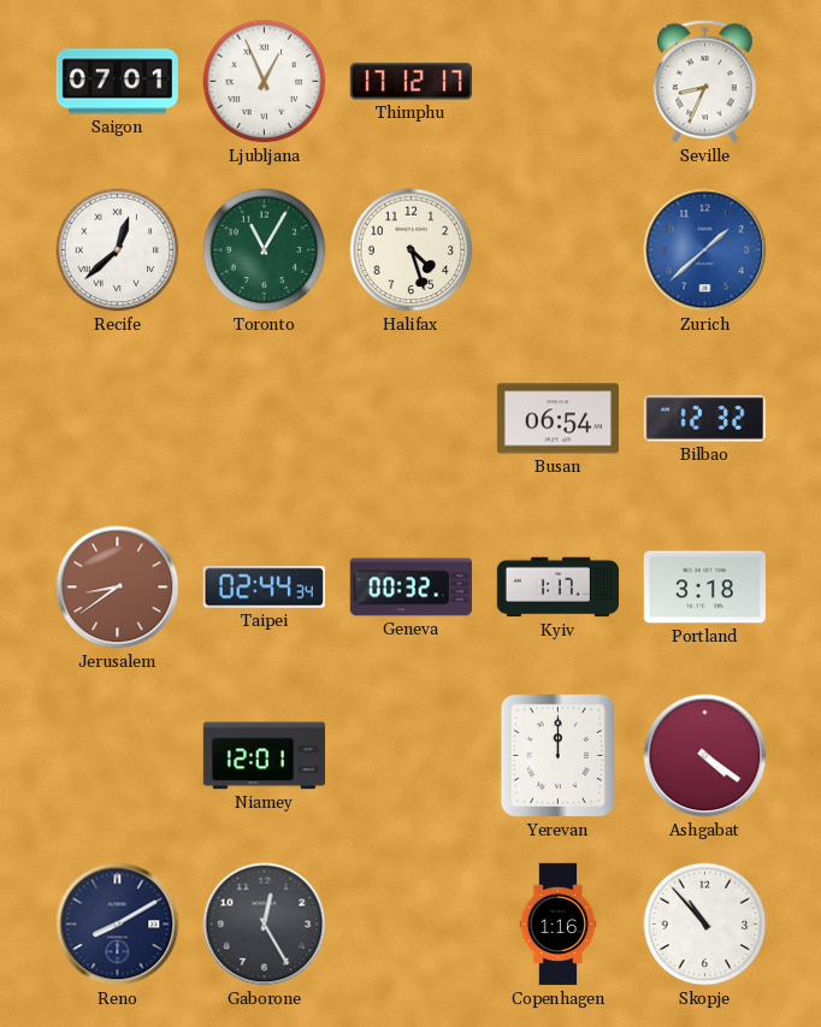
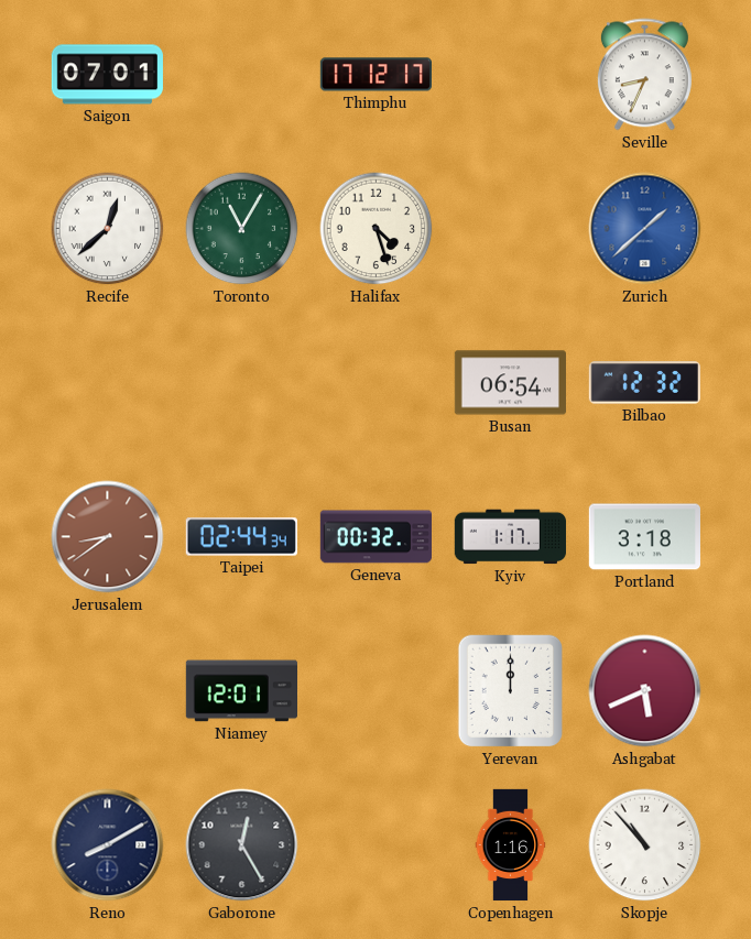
Ljubljana: 12:56 -> none (265, 82)
Ashgabat: 4:21 -> 5:41 (645, 691)
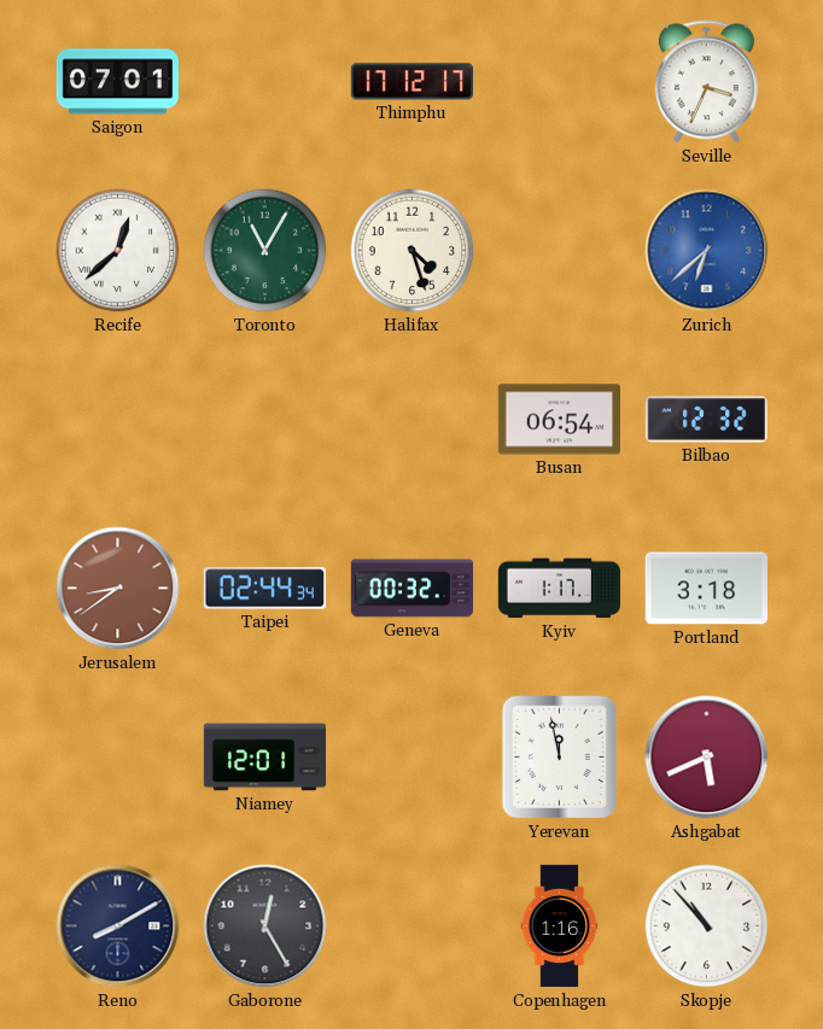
Seville: 8:34 -> 3:34 (706, 82)
Zurich: 1:38 -> 6:38 (707, 251)
Yerevan: 12:00 -> 11:58 (560, 758)
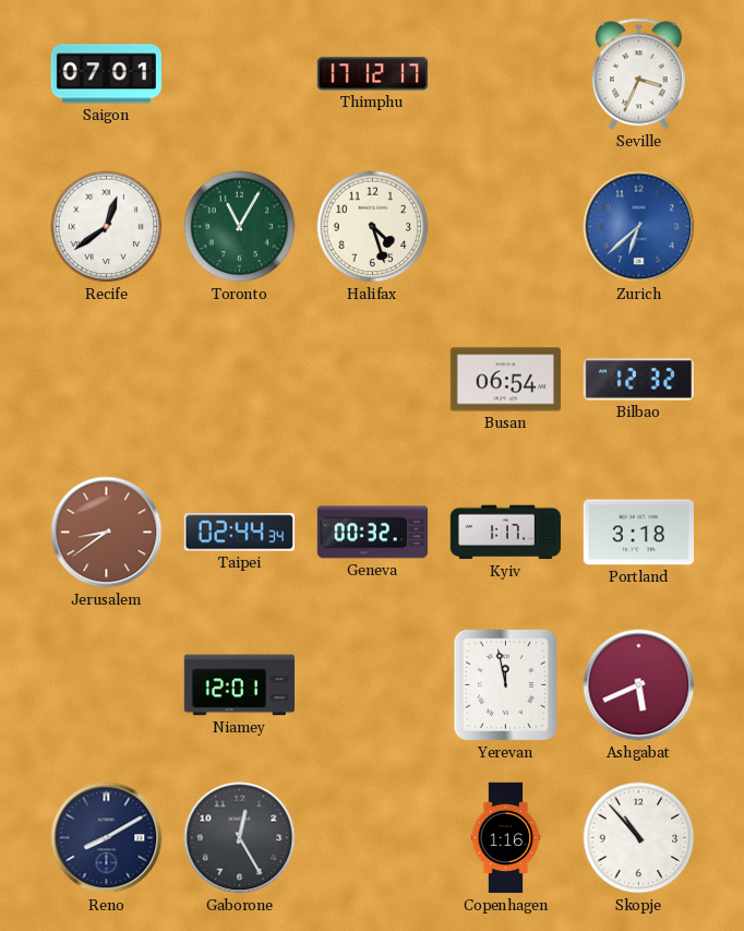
Recife: 12:38 -> 12:39 (107, 227)
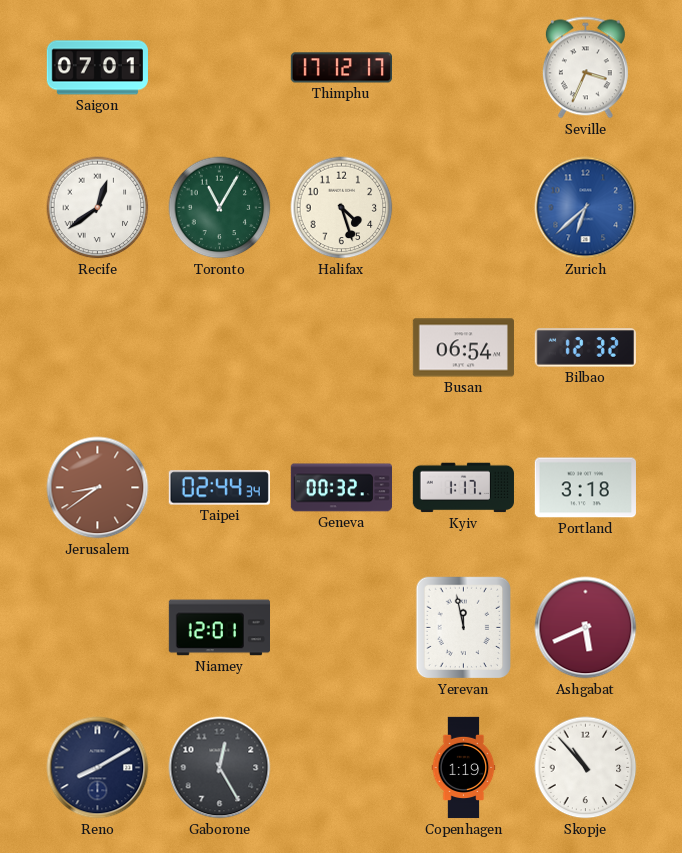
Copenhagen: 1:16 -> 1:19 (464, 768)
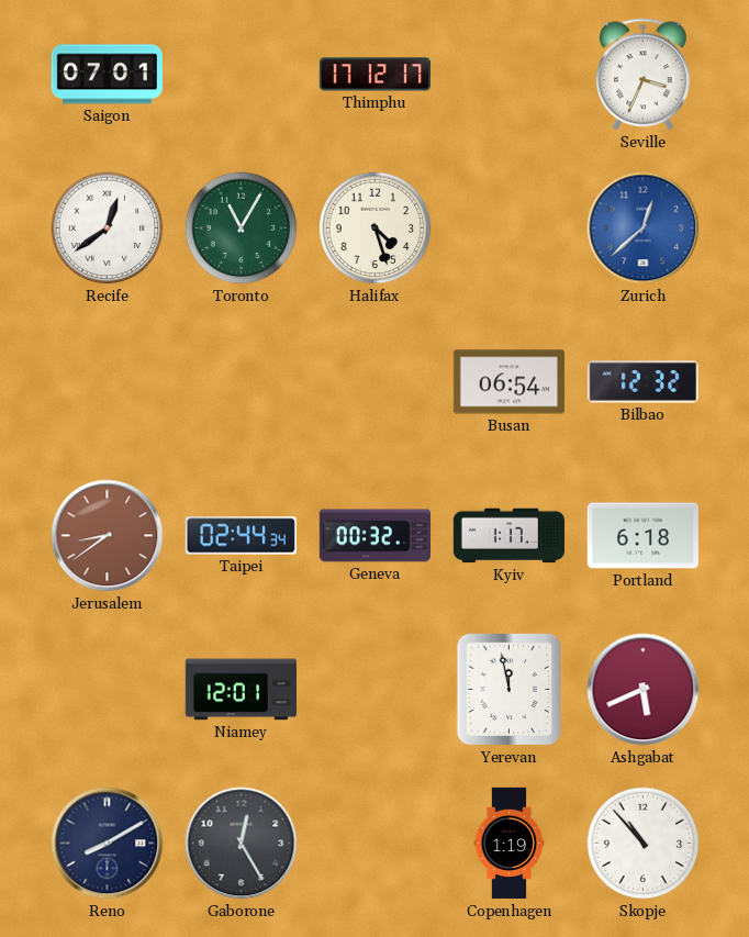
Zurich: 6:38 -> 12:38 (644, 228)
Portland: 3:18 -> 6:18 (642, 536)
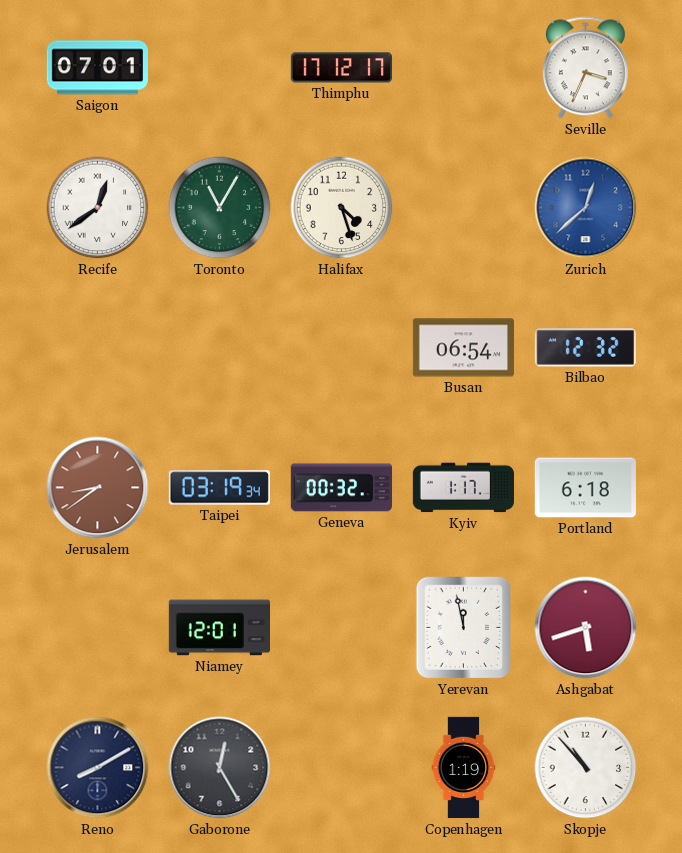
Taipei: 02:44 -> 03:19 (219, 488)
Ashgabat: 5:41 -> 5:42 (586, 628)
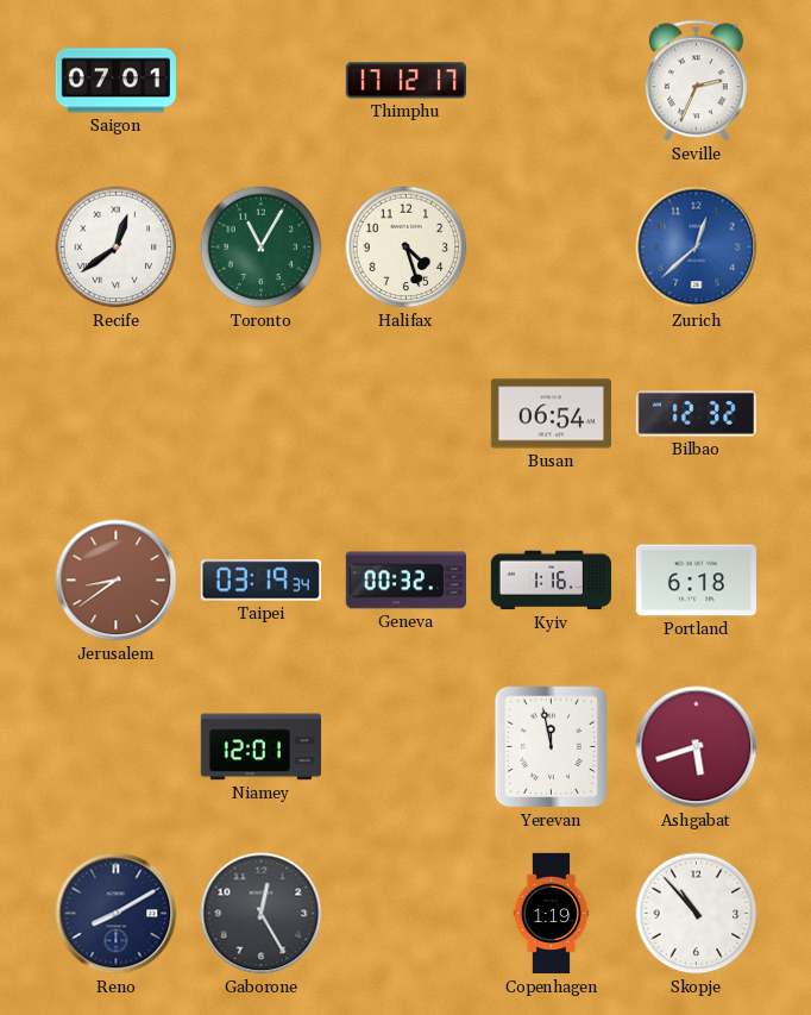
Seville: 3:34 -> 2:34 (696, 81)
Kyiv: 1:17 -> 1:16 (551, 581)
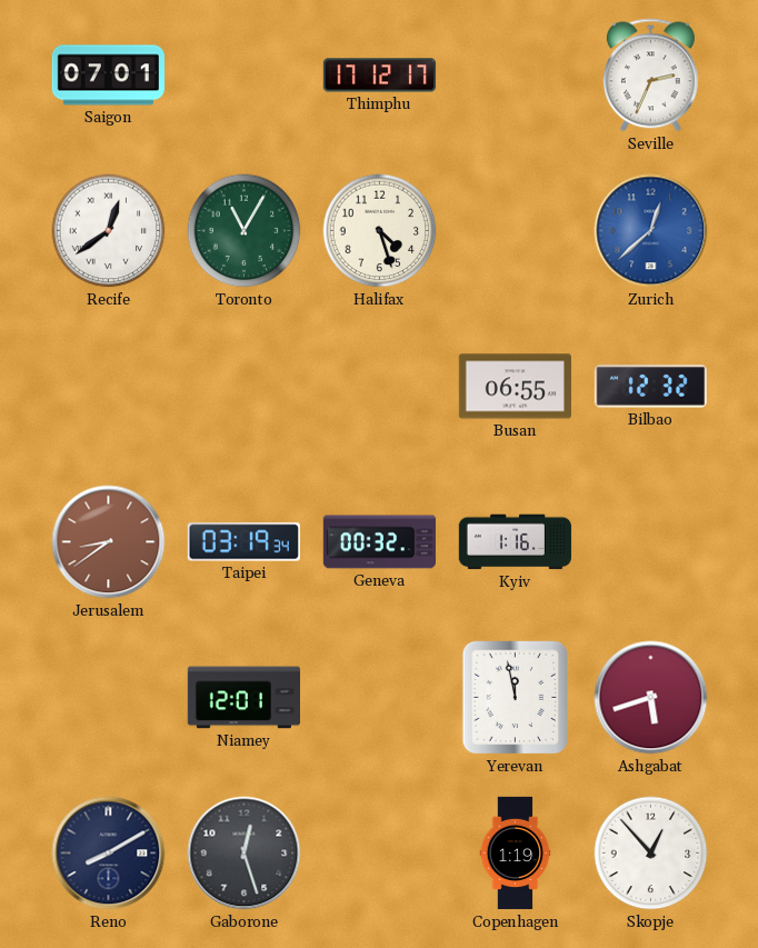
Busan: 06:54 -> 06:55 (515, 387)
Portland: 6:18 -> none (696, 581)
Gaborone: 12:25 -> 12:27 (245, 854)
Skopje: 10:53 -> 12:53 (651, 854)
